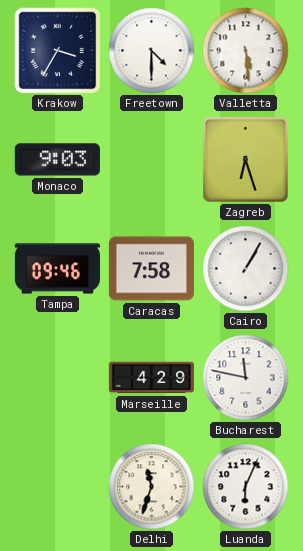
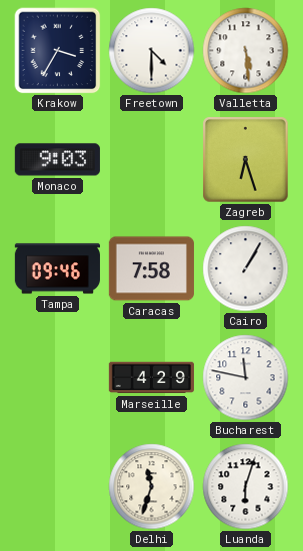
Luanda: 6:04 -> 6:03 (246, 487)
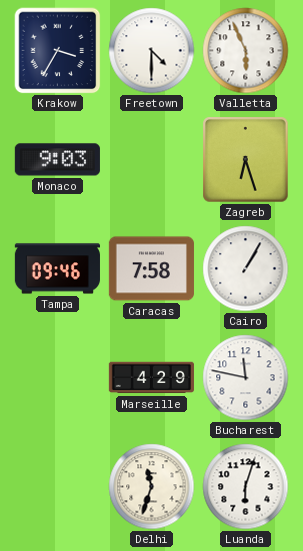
Valletta: 5:29 -> 5:56 (246, 51)
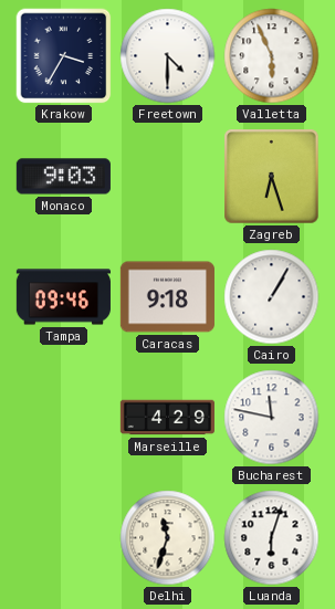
Caracas: 7:58 -> 9:18 (167, 297)
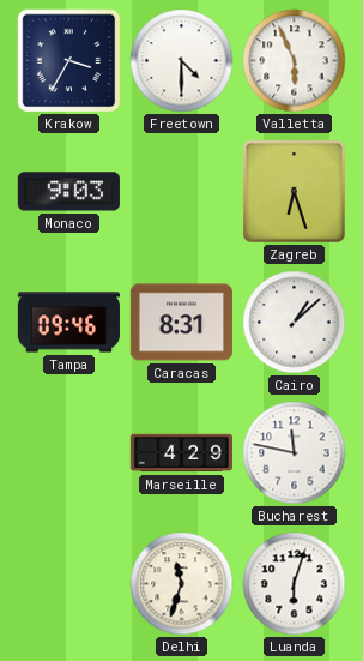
Caracas: 9:18 -> 8:31 (181, 323)
Cairo: 1:05 -> 1:08 (295, 323)
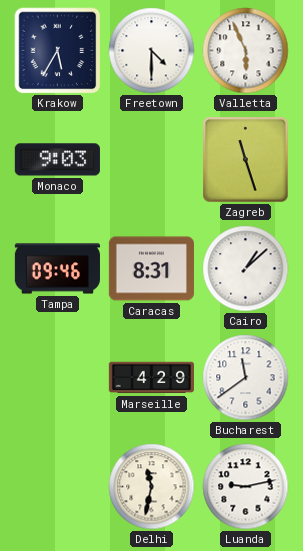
Krakow: 3:35 -> 5:35 (58, 51)
Zagreb: 6:27 -> 11:27 (246, 160)
Bucharest: 11:47 -> 11:39 (246, 378)
Delhi: 11:33 -> 11:32 (152, 487)
Luanda: 6:03 -> 9:13 (246, 487)
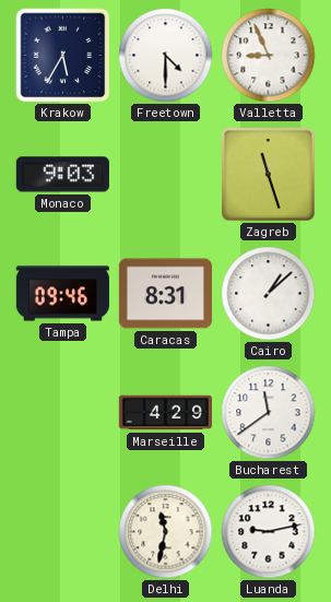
Valletta: 5:56 -> 8:56 (269, 56)
